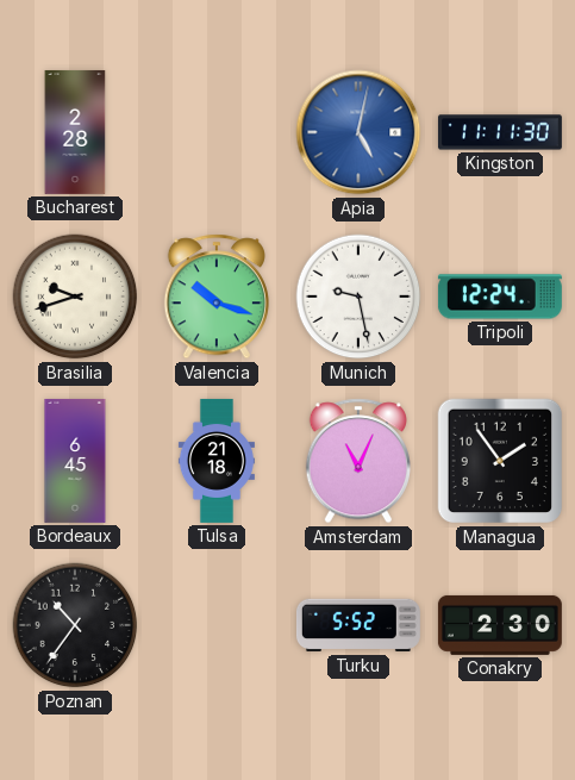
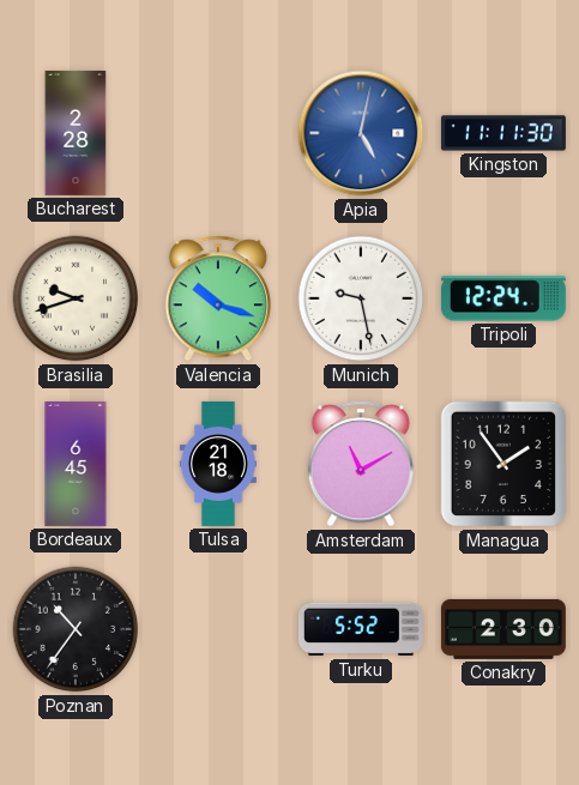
Amsterdam: 11:04 -> 11:10 (361, 464)
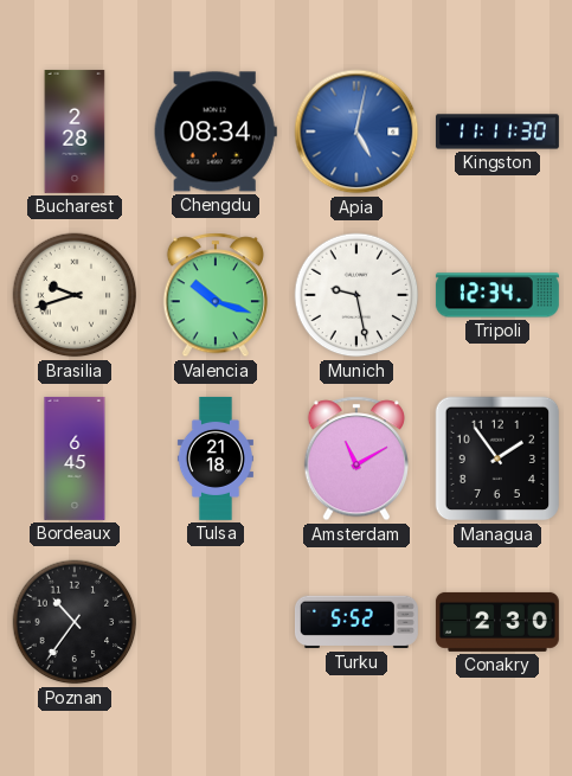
Chengdu: none -> 08:34 (216, 132)
Tripoli: 12:24 -> 12:34 (497, 295)
